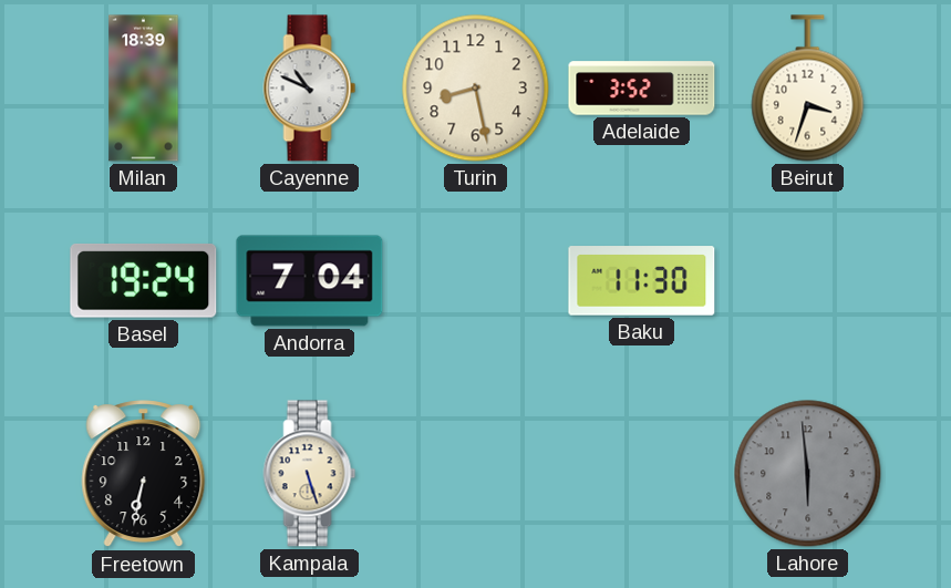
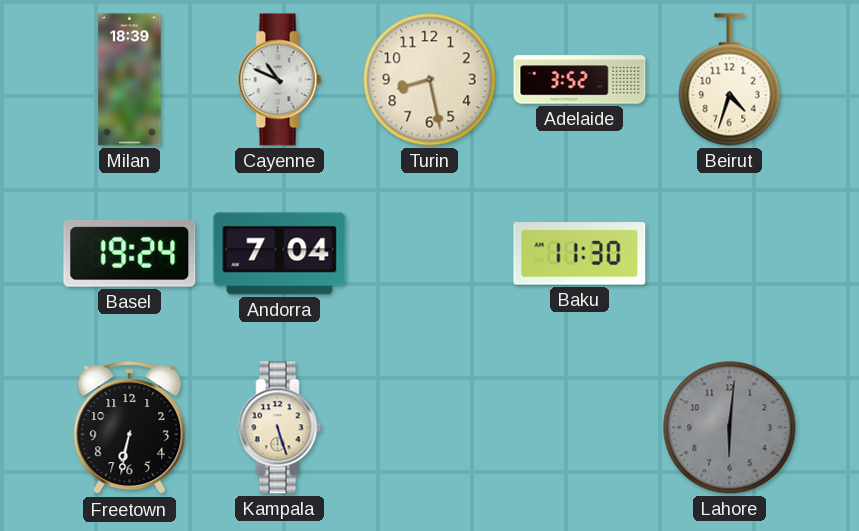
Beirut: 3:33 -> 4:33 (730, 80)
Lahore: 5:59 -> 6:01 (730, 428)
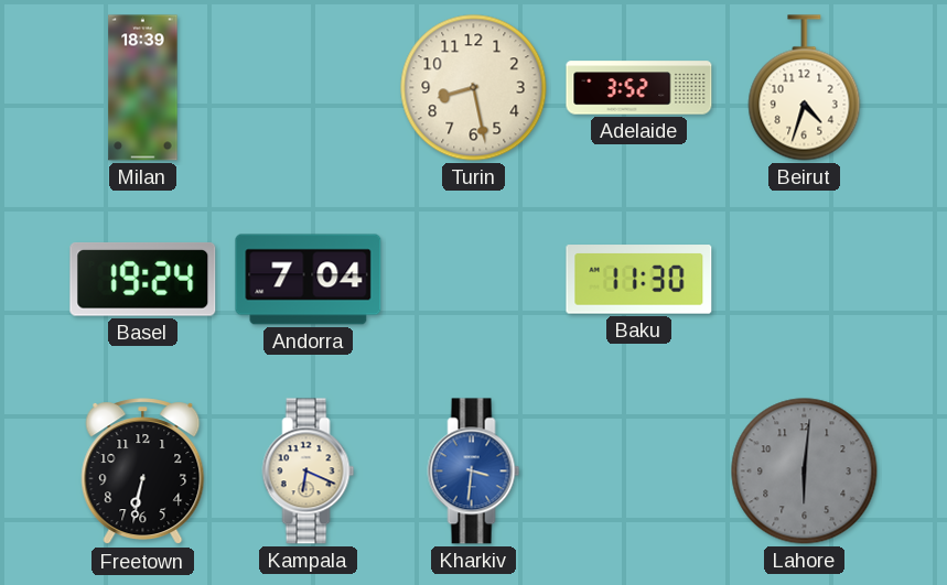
Cayenne: 10:49 -> none (280, 80)
Kampala: 5:27 -> 6:19 (309, 472)
Kharkiv: none -> 3:31 (474, 472)
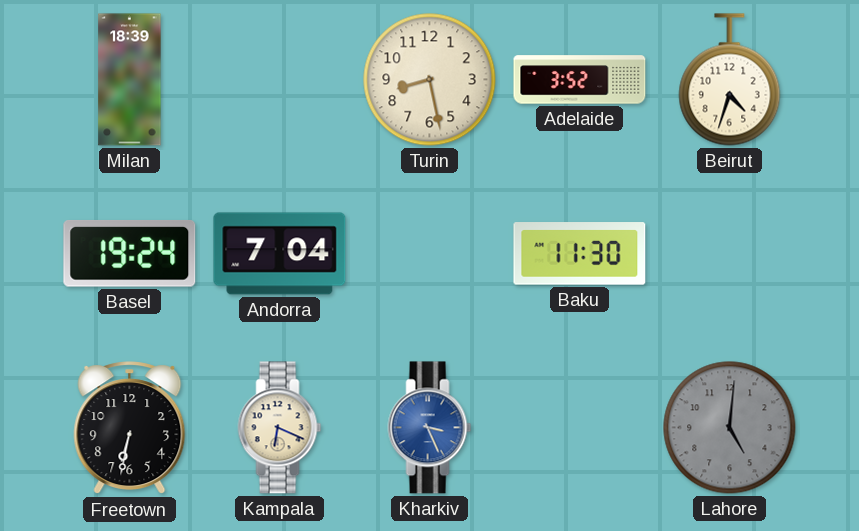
Kharkiv: 3:31 -> 3:26 (430, 428)
Lahore: 6:01 -> 5:01 (730, 428)
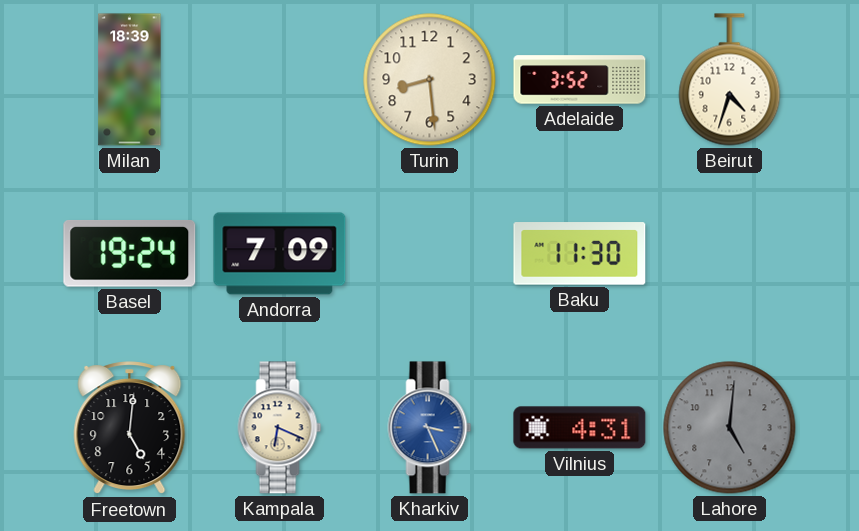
Turin: 8:28 -> 8:29 (430, 80)
Andorra: 7:04 -> 7:09 (280, 254)
Freetown: 6:32 -> 5:01 (130, 428)
Vilnius: none -> 4:31 (580, 428)
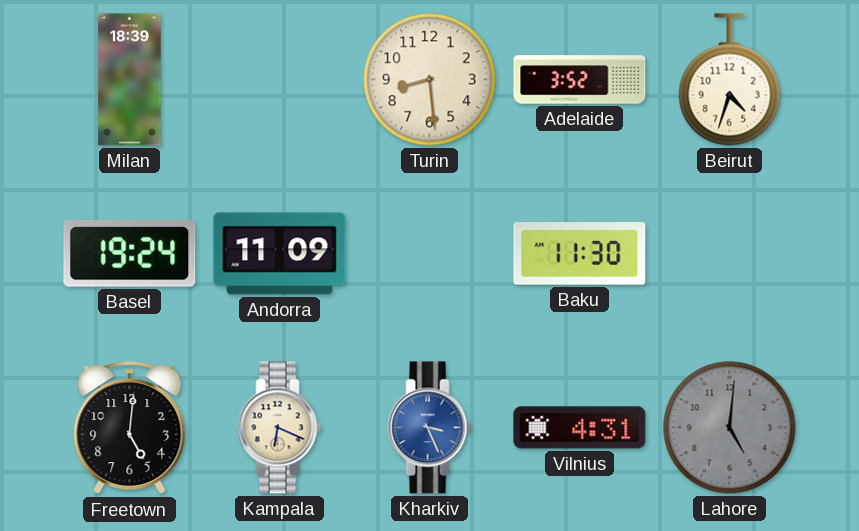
Andorra: 7:09 -> 11:09 (280, 254)
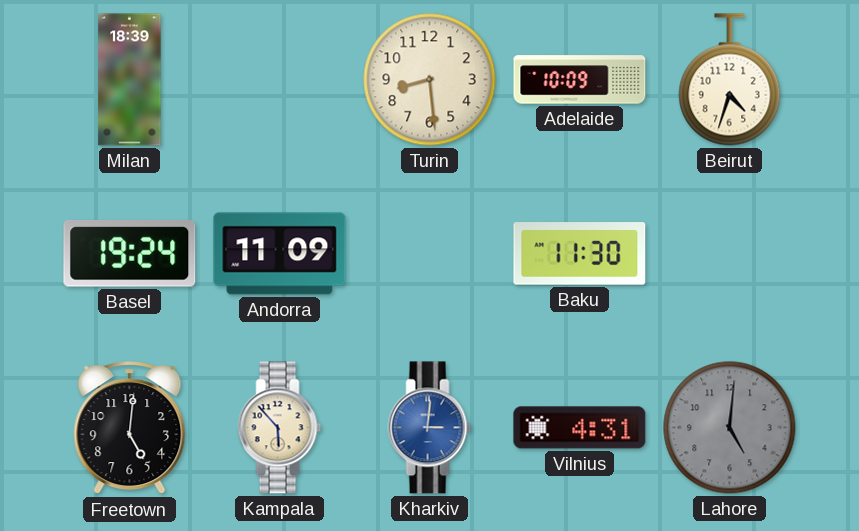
Adelaide: 3:52 -> 10:09 (580, 80)
Kampala: 6:19 -> 5:53 (280, 428)
Kharkiv: 3:26 -> 3:01 (430, 428)
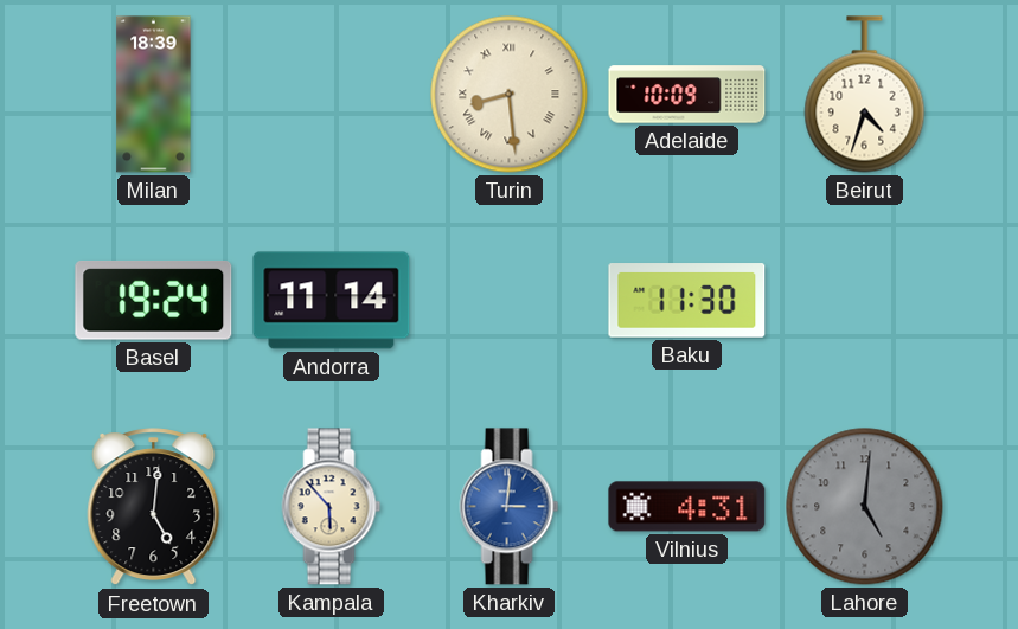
Turin numerals: Arabic -> Roman (510, 95)
Andorra: 11:09 -> 11:14 (332, 301)
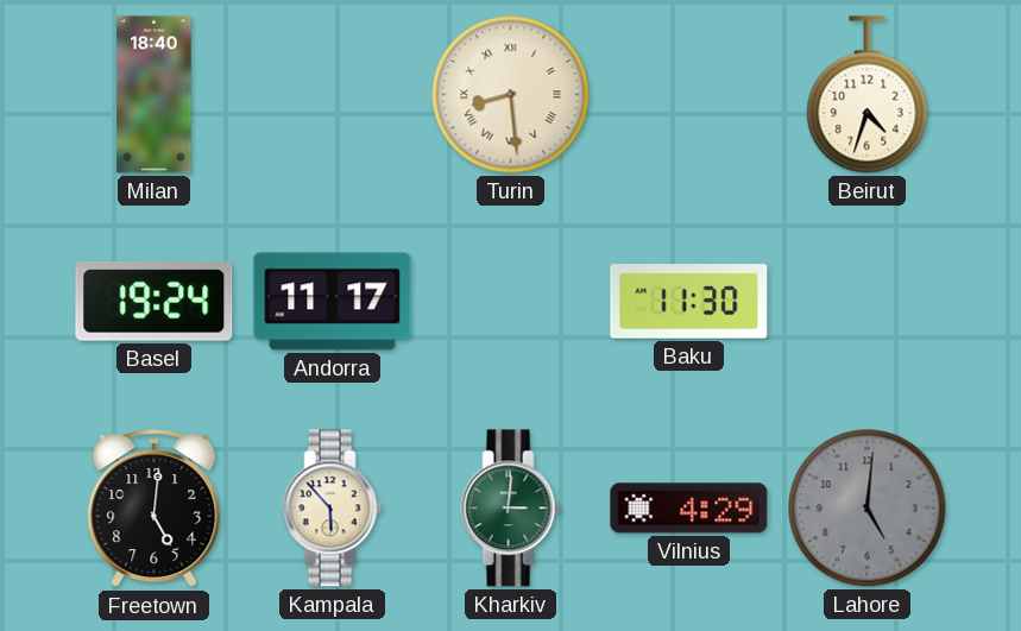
Milan: 18:39 -> 18:40 (155, 95)
Adelaide: 10:09 -> none (687, 95)
Andorra: 11:14 -> 11:17 (333, 302)
Kharkiv dial: blue -> green (511, 509)
Vilnius: 4:31 -> 4:29 (689, 509)
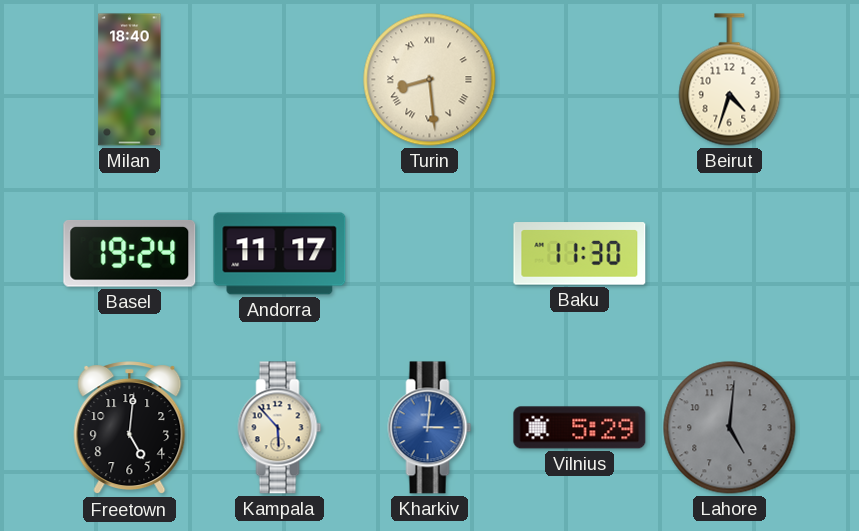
Kharkiv dial: green -> blue (430, 428)
Vilnius: 4:29 -> 5:29 (580, 428)
